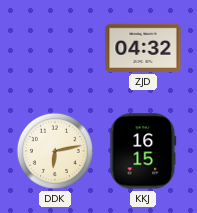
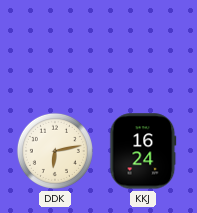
ZJD: 04:32 -> none (143, 48)
KKJ: 16:15 -> 16:24 (143, 151)
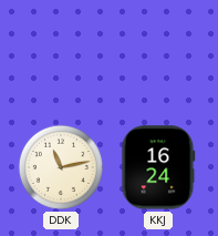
DDK: 6:13 -> 11:13 (61, 167)
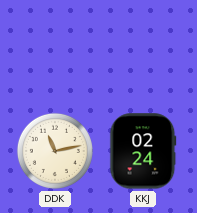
KKJ: 16:24 -> 02:24 (143, 151)
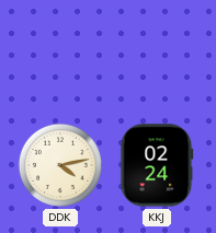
DDK: 11:13 -> 4:13 (60, 165)
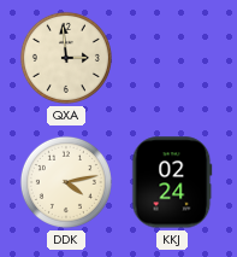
QXA: none -> 2:59 (66, 58)
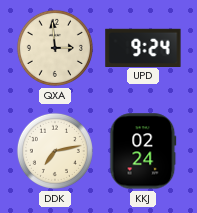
UPD: none -> 9:24 (143, 47)
DDK: 4:13 -> 7:13 (55, 151)
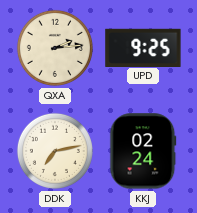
QXA: 2:59 -> 2:14 (55, 48)
UPD: 9:24 -> 9:25 (143, 47)
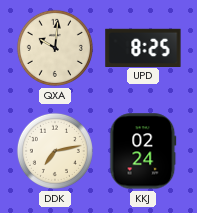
QXA: 2:14 -> 10:01 (55, 48)
UPD: 9:25 -> 8:25 (143, 47)
